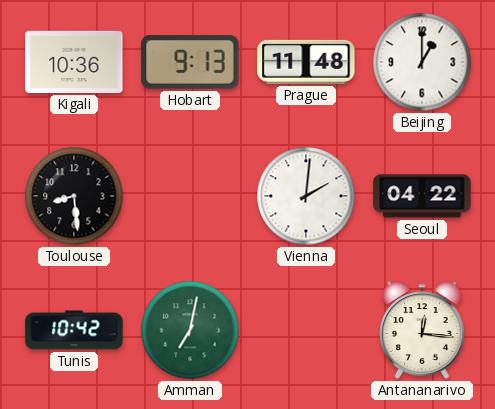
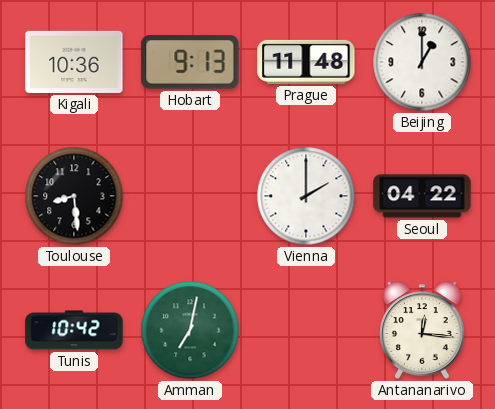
Vienna: 2:01 -> 2:00 (306, 196)
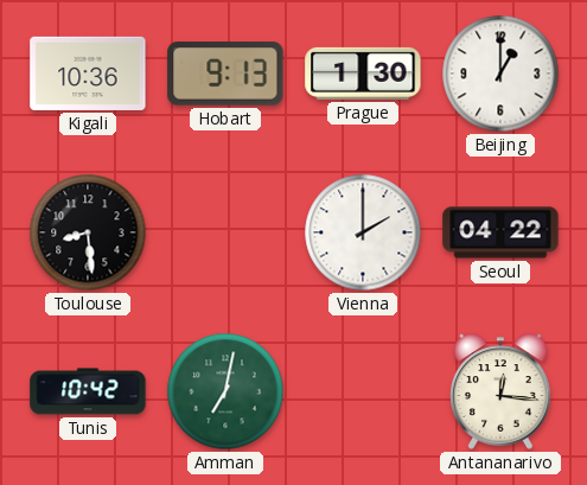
Prague: 11:48 -> 1:30 (363, 74)
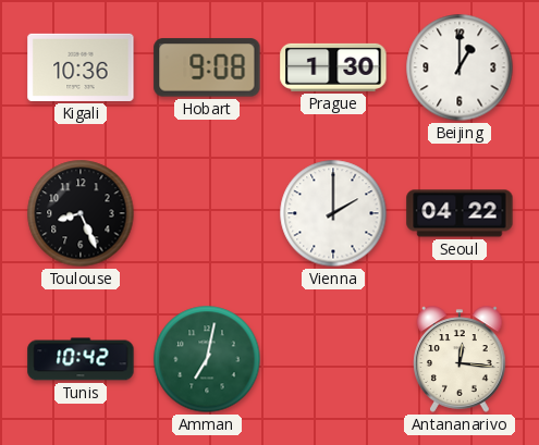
Hobart: 9:13 -> 9:08 (207, 67)
Toulouse: 8:29 -> 8:26 (81, 213)
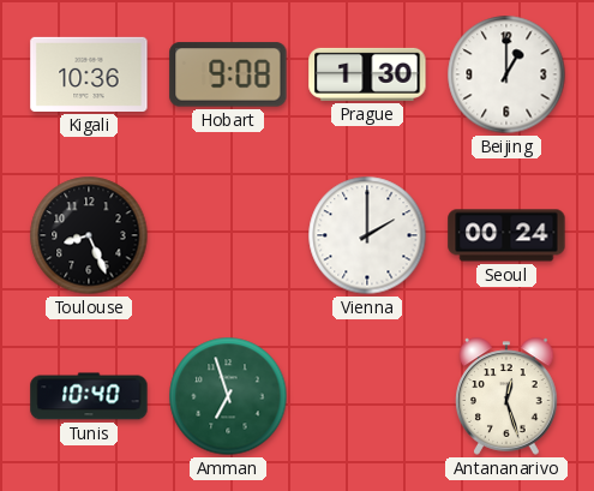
Seoul: 04:22 -> 00:24 (506, 235)
Tunis: 10:42 -> 10:40 (89, 396)
Amman: 7:02 -> 6:57 (228, 396)
Antananarivo: 12:16 -> 12:27 (506, 396)
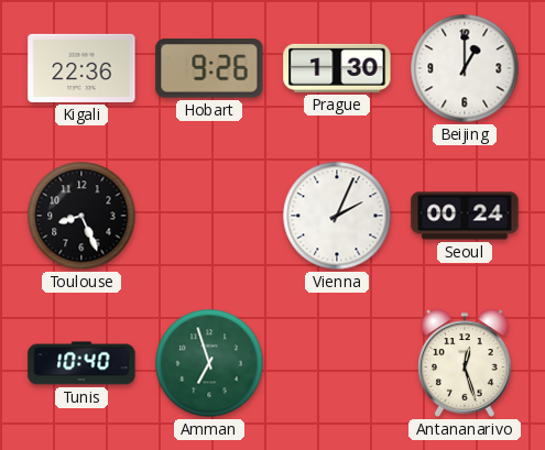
Kigali: 10:36 -> 22:36 (81, 68)
Hobart: 9:08 -> 9:26 (209, 68)
Vienna: 2:00 -> 2:04 (337, 216)
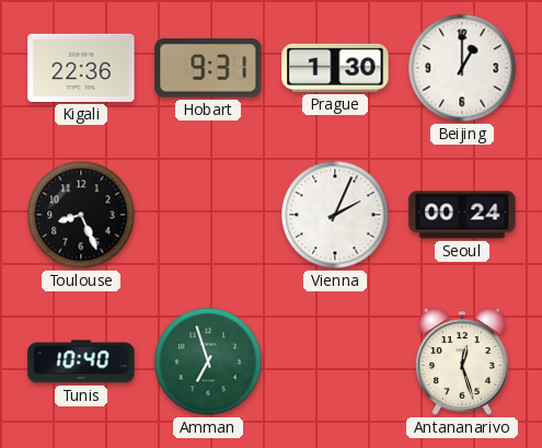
Hobart: 9:26 -> 9:31 (208, 68)
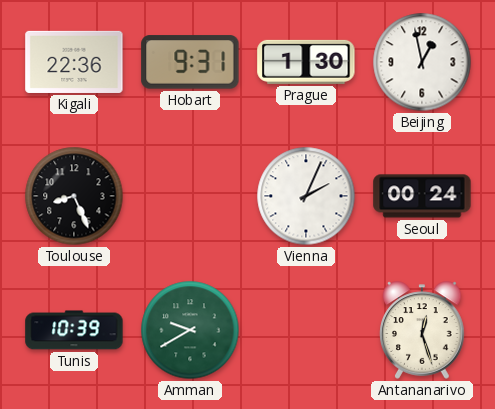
Beijing: 1:00 -> 12:58 (422, 62)
Tunis: 10:40 -> 10:39 (74, 330)
Amman: 6:57 -> 9:40 (190, 330)
